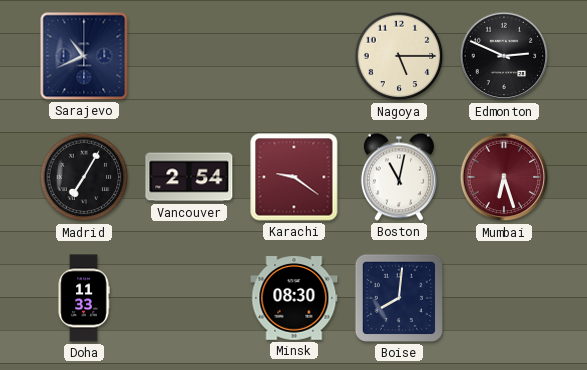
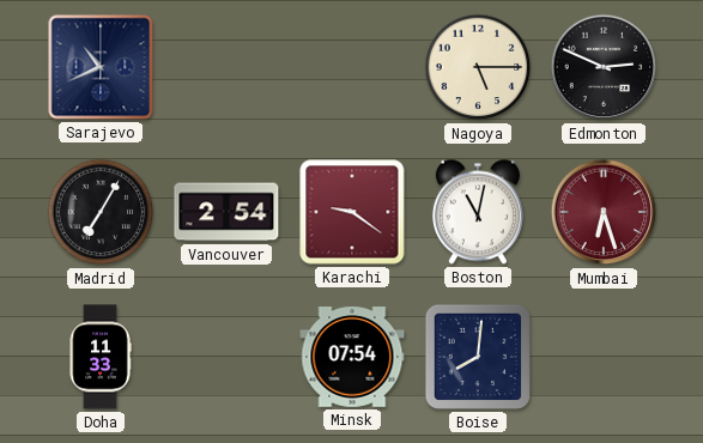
Minsk: 08:30 -> 07:54 (352, 357)
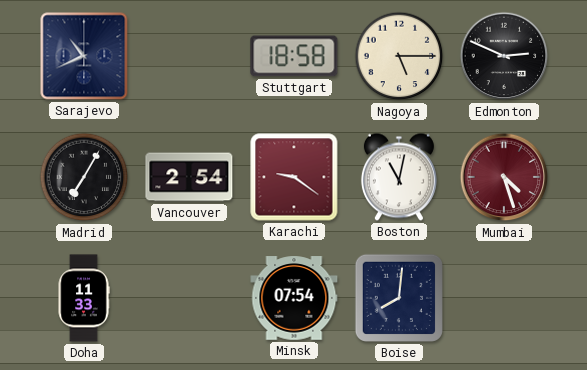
Stuttgart: none -> 18:58 (294, 56)
Mumbai: 6:27 -> 4:27 (504, 177)
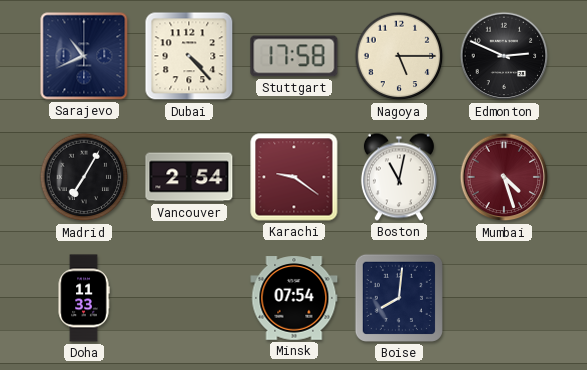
Dubai: none -> 4:23 (189, 56)
Stuttgart: 18:58 -> 17:58 (294, 56)
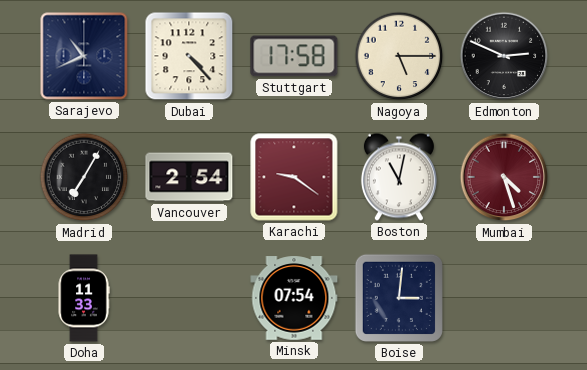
Boise: 8:01 -> 3:01 (399, 298)
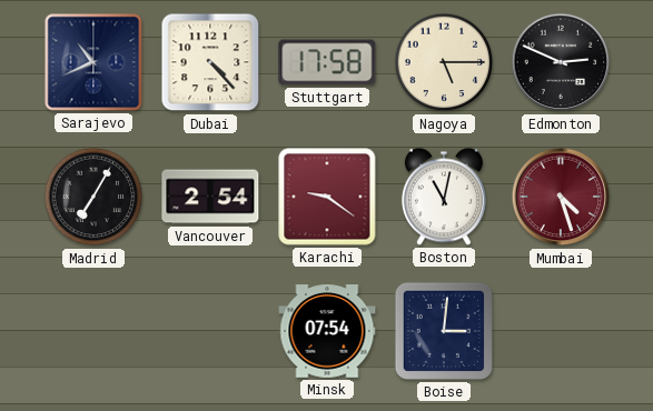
Doha: 11:33 -> none (84, 298)
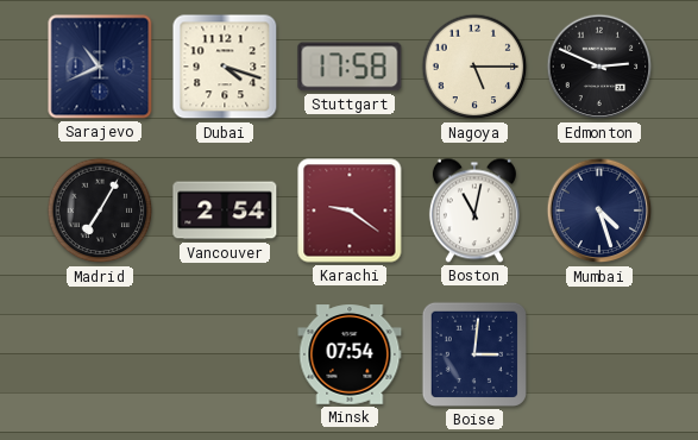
Dubai: 4:23 -> 4:18 (225, 67)
Mumbai dial: burgundy -> navy (599, 210)
